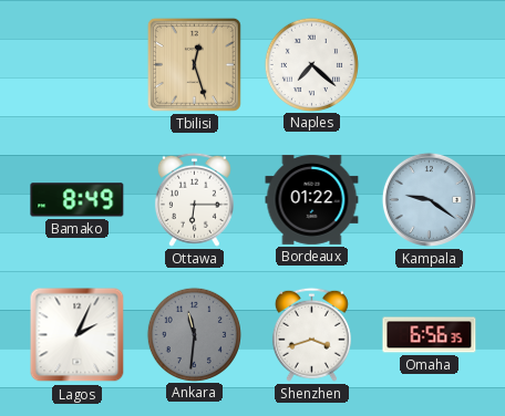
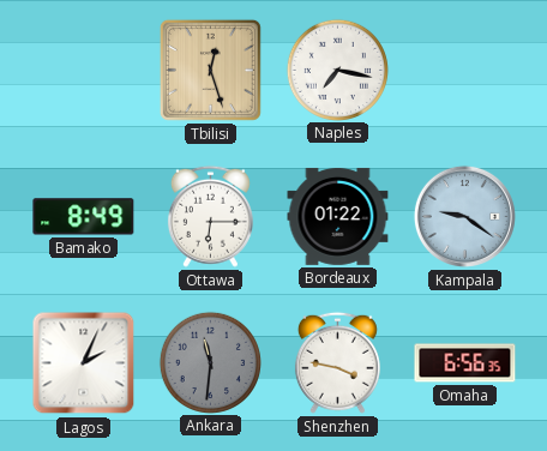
Naples: 7:22 -> 7:17 (337, 70)
Shenzhen: 3:42 -> 3:47 (337, 362)
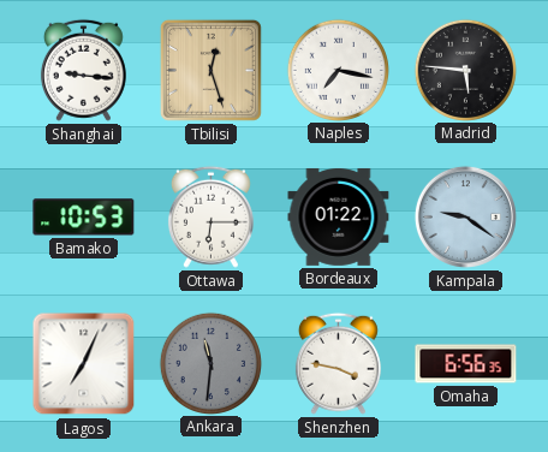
Shanghai: none -> 9:16 (83, 70)
Madrid: none -> 5:46 (465, 70)
Bamako: 8:49 -> 10:53 (84, 218)
Lagos: 2:04 -> 7:04 (84, 364)
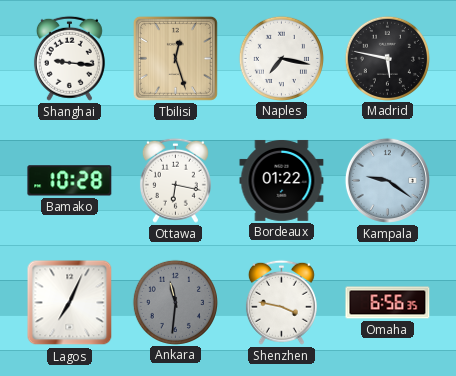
Madrid: 5:46 -> 5:47 (387, 58)
Bamako: 10:53 -> 10:28 (70, 181)
Ottawa: 6:15 -> 6:17 (175, 180)
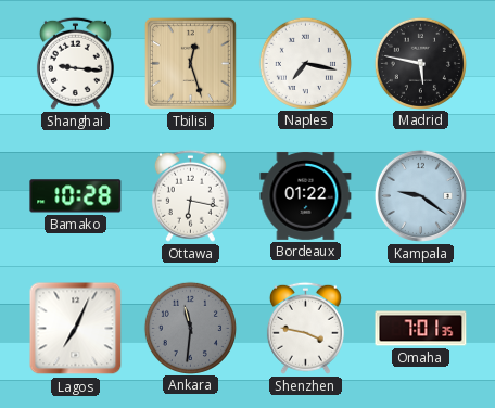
Omaha: 6:56 -> 7:01 (421, 329)
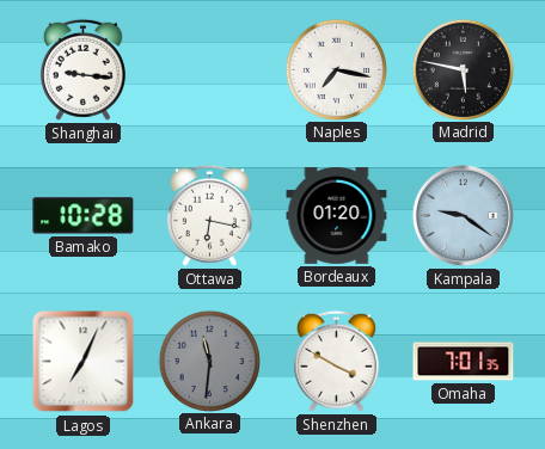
Tbilisi: 12:27 -> none (190, 63)
Bordeaux: 01:22 -> 01:20 (337, 215)
Shenzhen: 3:47 -> 3:50 (336, 361)
